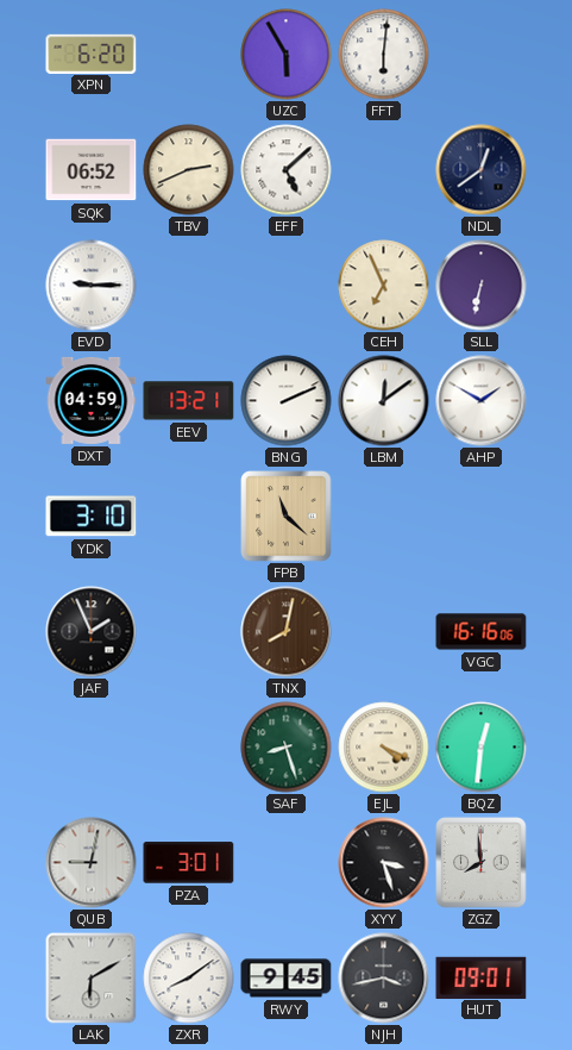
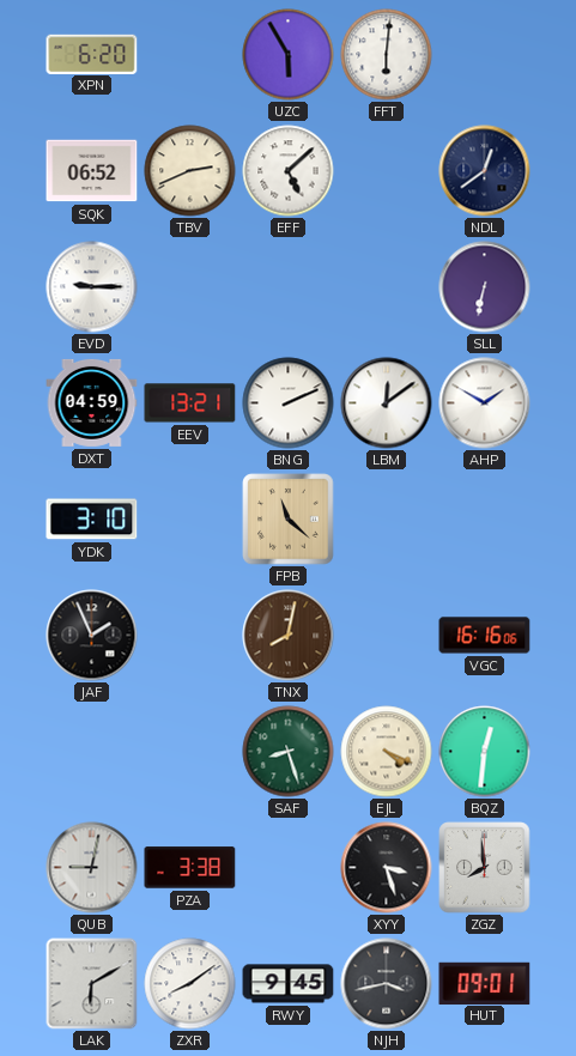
CEH: 6:56 -> none (384, 286)
PZA: 3:01 -> 3:38 (190, 868)
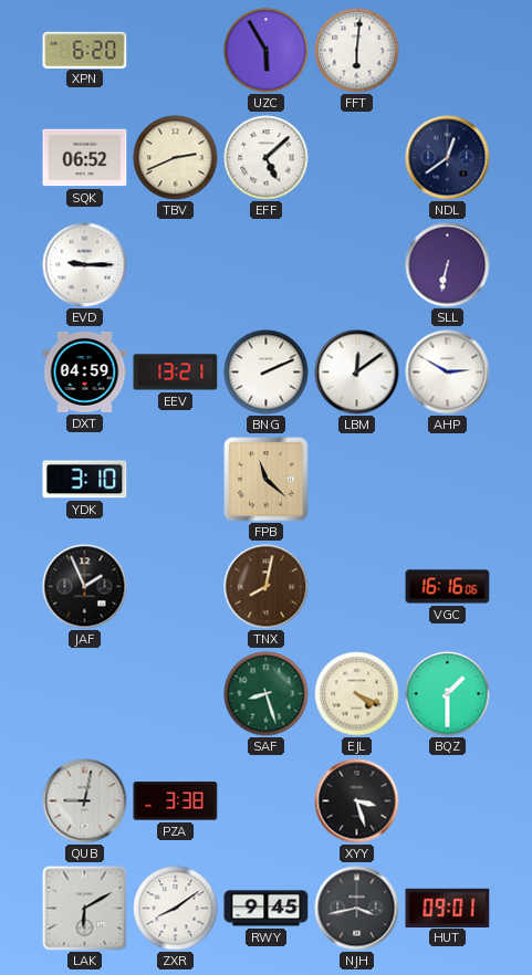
AHP: 1:50 -> 2:50 (448, 373)
BQZ: 12:31 -> 1:30 (448, 694)
ZGZ: 7:59 -> none (485, 868)
